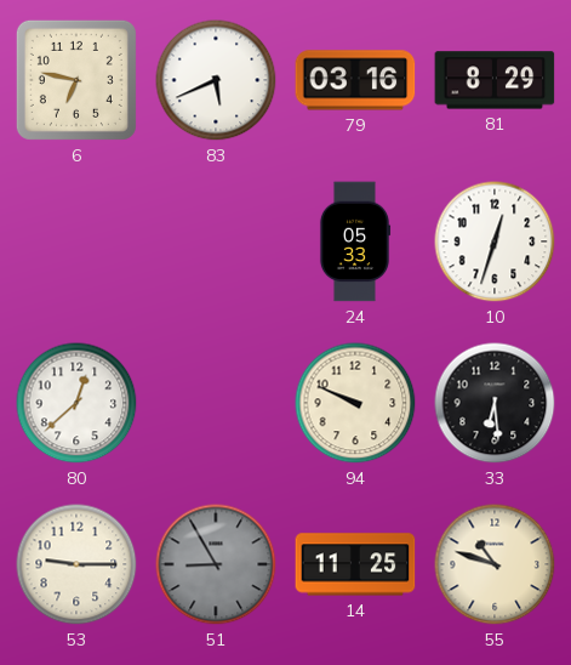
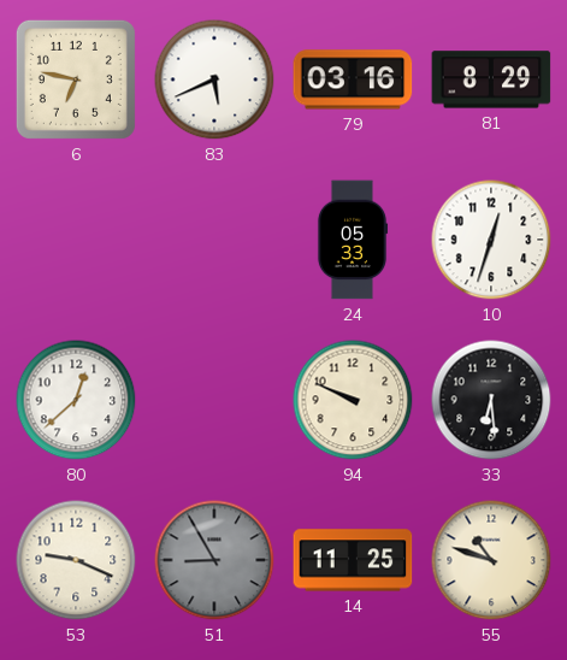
53: 9:15 -> 9:19 (76, 560)
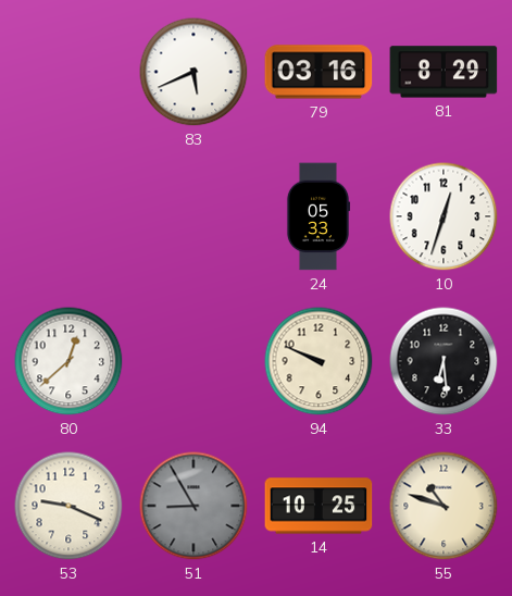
6: 6:47 -> none (76, 79)
14: 11:25 -> 10:25 (319, 506)
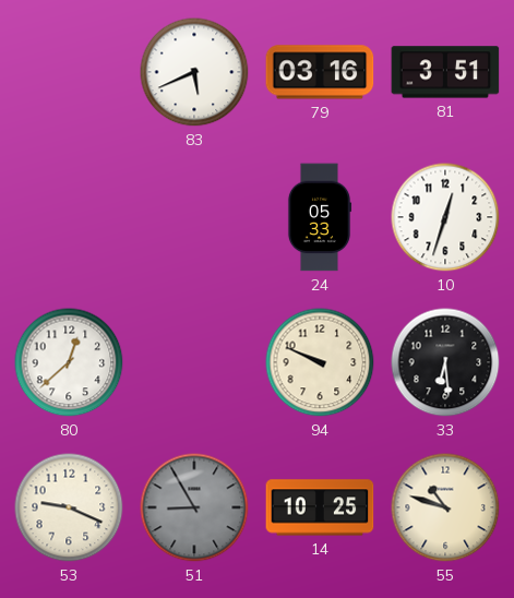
81: 8:29 -> 3:51 (445, 72)
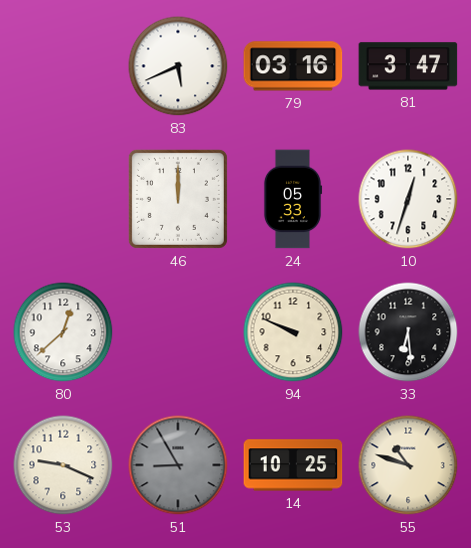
81: 3:51 -> 3:47 (408, 66)
46: none -> 12:00 (178, 199)
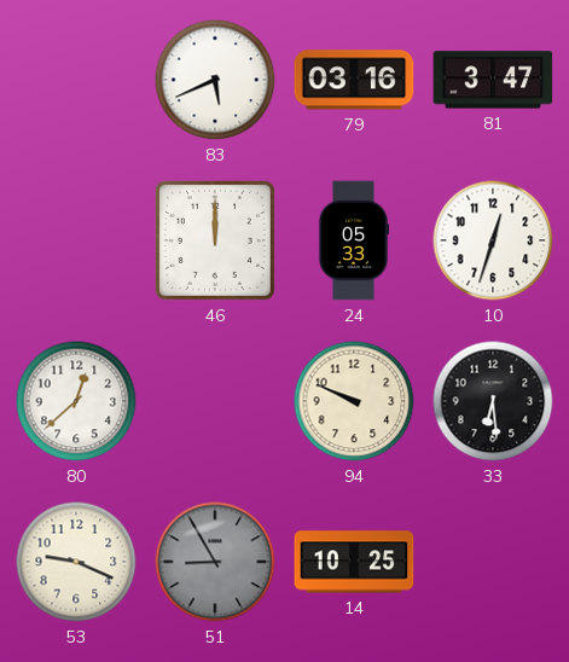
55: 10:48 -> none (408, 465)
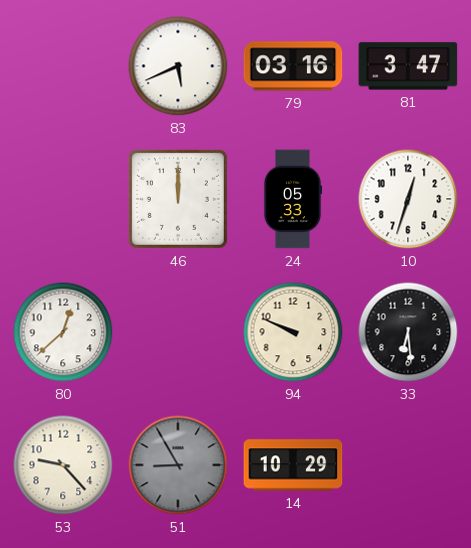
53: 9:19 -> 9:23 (63, 465)
14: 10:25 -> 10:29 (293, 465)
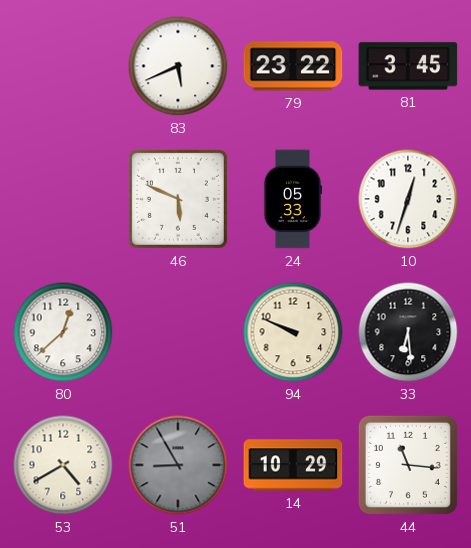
79: 03:16 -> 23:22 (293, 66)
81: 3:47 -> 3:45 (408, 66)
46: 12:00 -> 5:49 (178, 199)
53: 9:23 -> 4:40 (63, 465)
44: none -> 11:16 (408, 465)
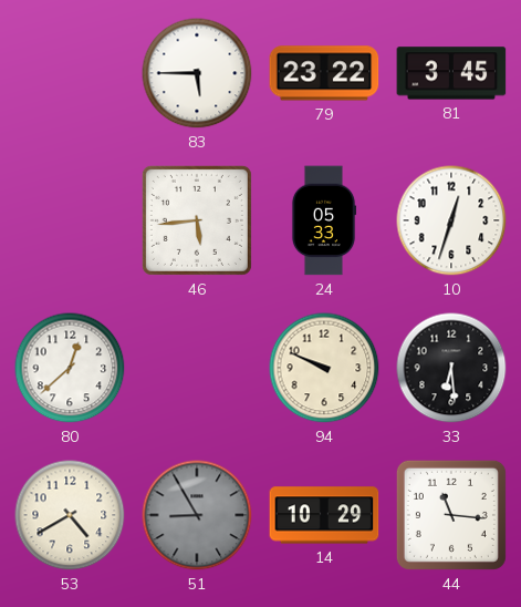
83: 5:41 -> 5:45 (197, 73)
46: 5:49 -> 5:44 (197, 220)
